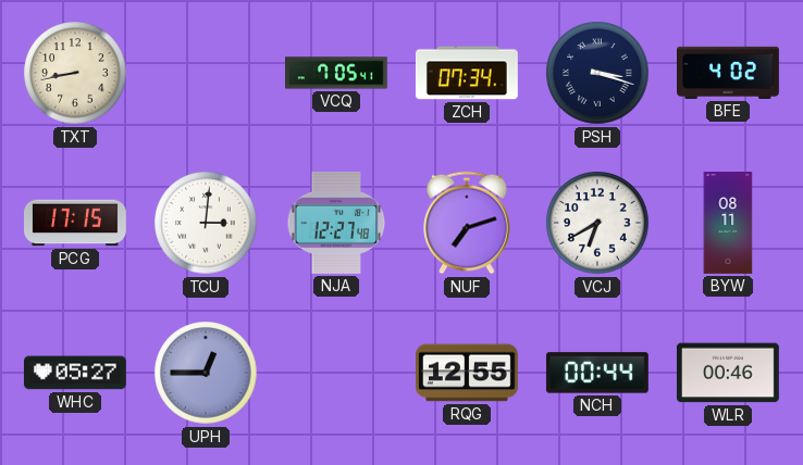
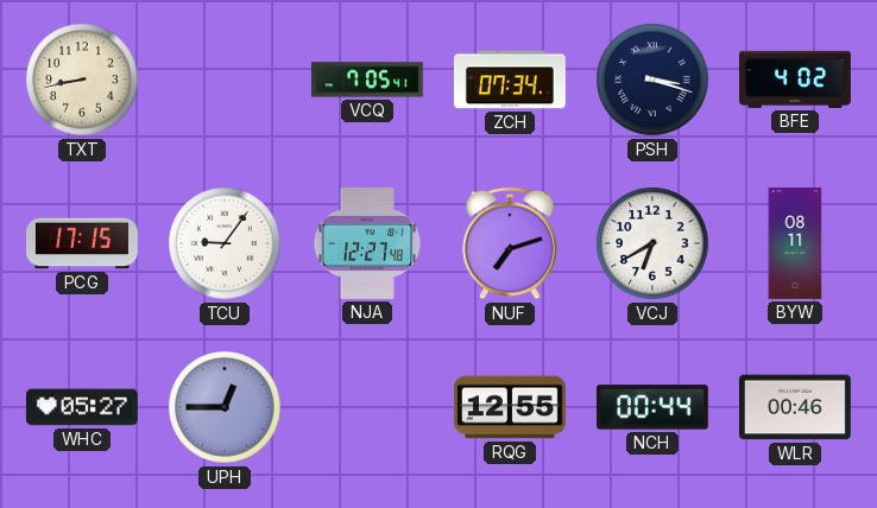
TCU: 3:01 -> 9:06 (225, 243)
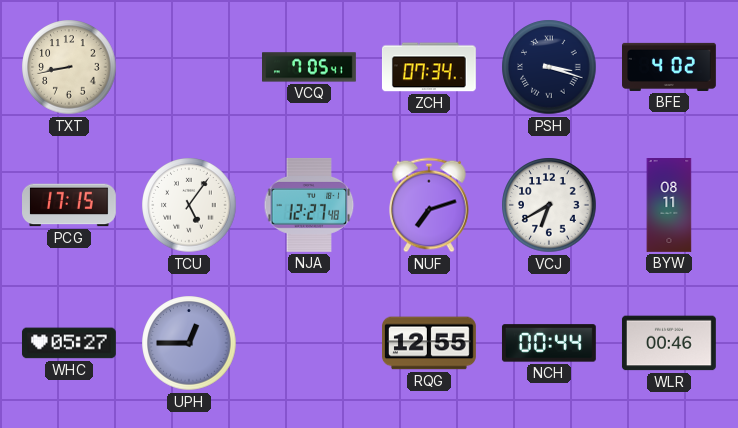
TCU: 9:06 -> 5:06 (189, 205)
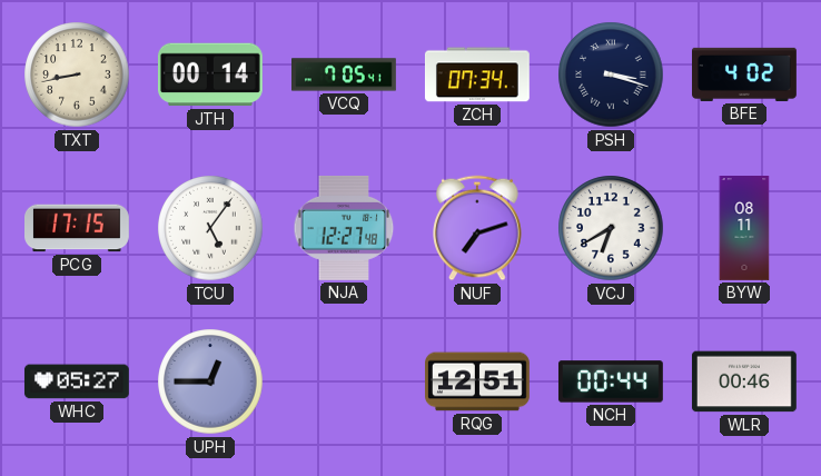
JTH: none -> 00:14 (210, 75)
RQG: 12:55 -> 12:51 (478, 381)
